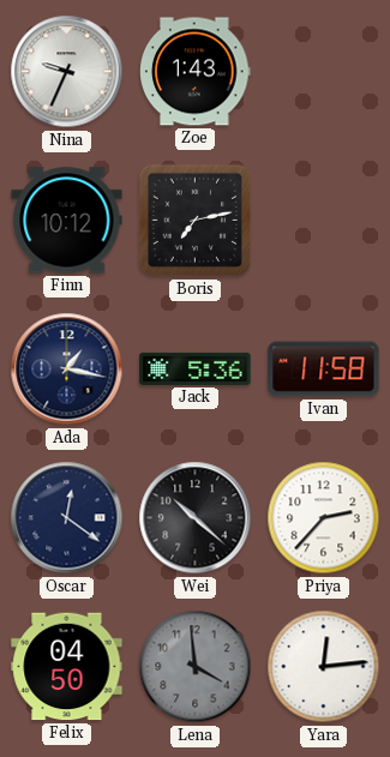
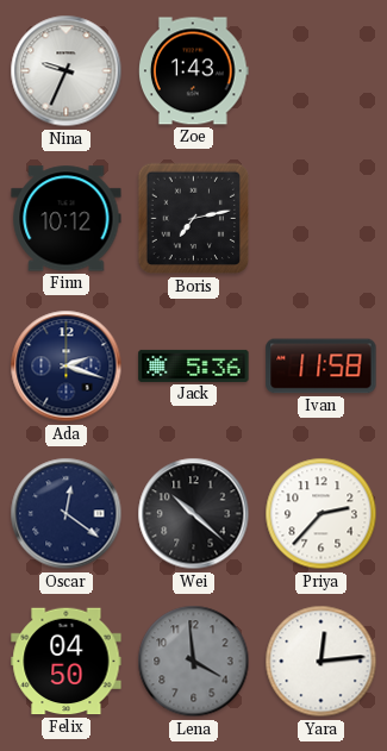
Ada: 1:17 -> 2:18 (67, 367)
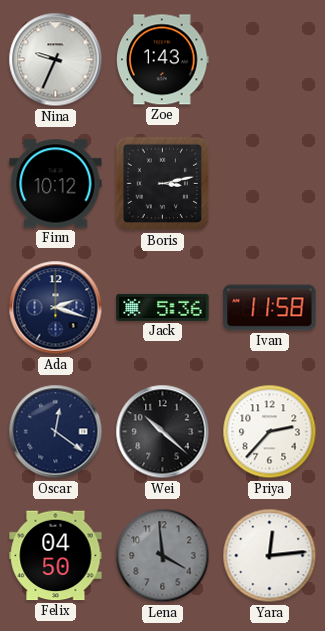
Boris: 7:13 -> 3:13 (163, 184)
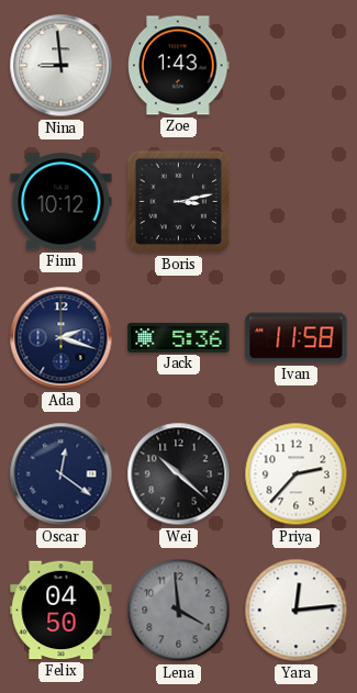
Nina: 9:34 -> 8:59 (62, 66)
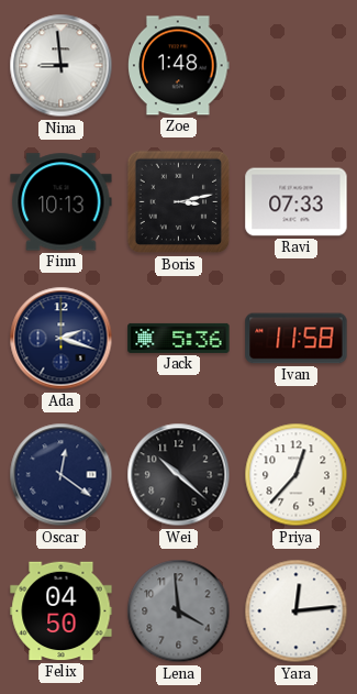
Zoe: 1:43 -> 1:48 (179, 66)
Finn: 10:12 -> 10:13 (62, 202)
Ravi: none -> 07:33 (297, 202)
Priya: 2:37 -> 12:37 (297, 475)
